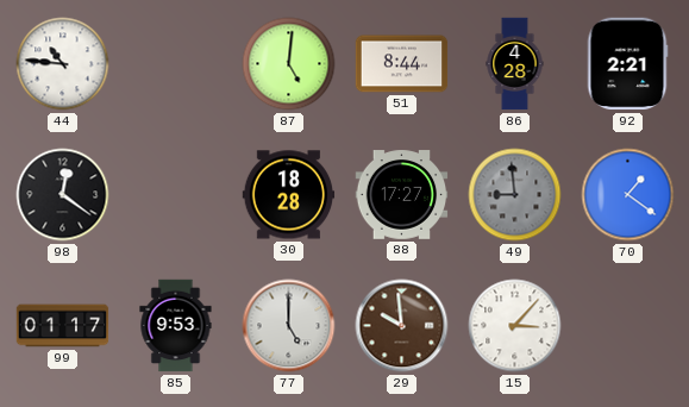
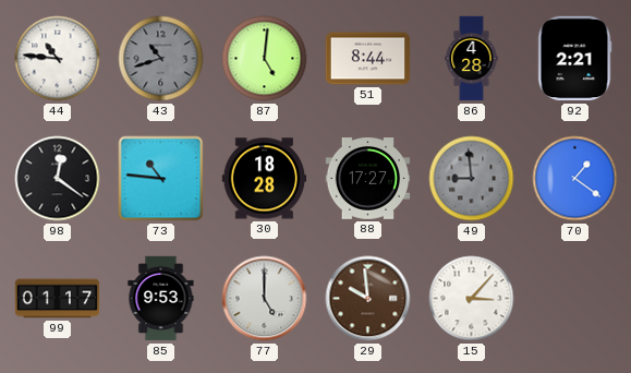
43: none -> 10:42 (161, 59)
73: none -> 10:46 (161, 179)
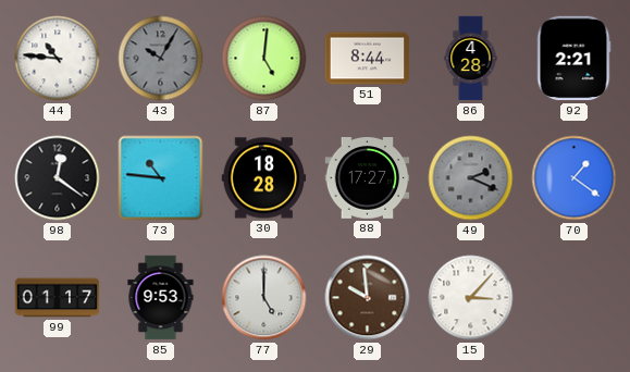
43: 10:42 -> 10:05 (161, 59)
49: 8:59 -> 2:19 (471, 178)
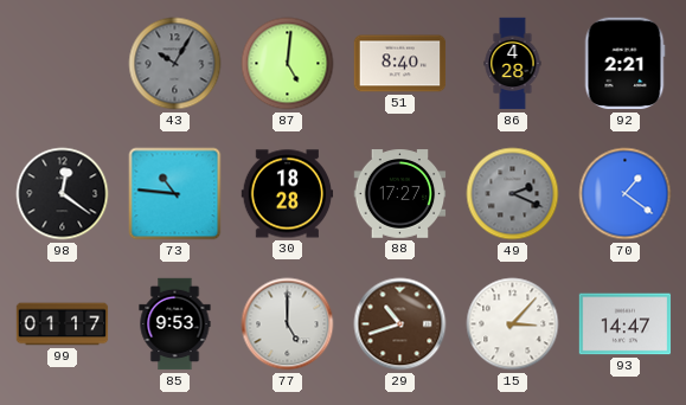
44: 10:46 -> none (58, 59)
51: 8:44 -> 8:40 (400, 64)
29: 9:59 -> 10:42 (400, 324)
93: none -> 14:47 (626, 324)
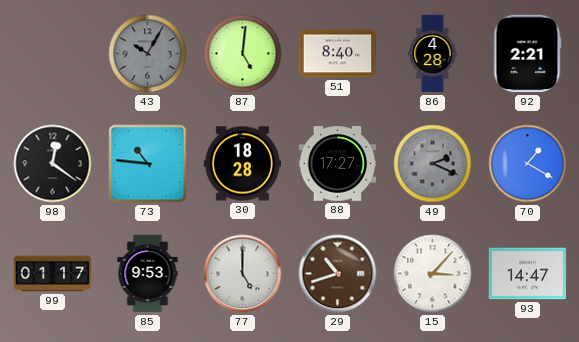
70: 1:21 -> 1:20 (528, 164)
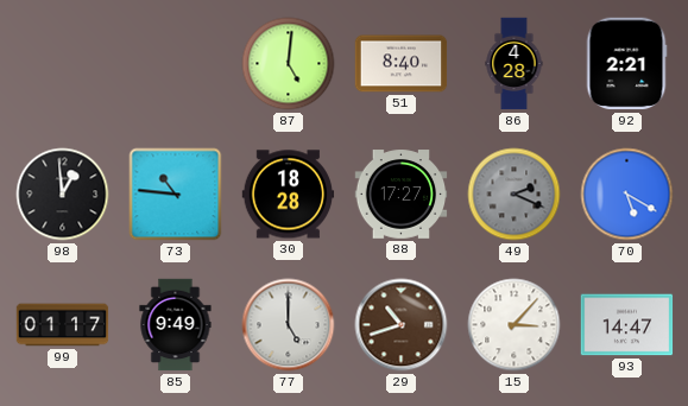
43: 10:05 -> none (148, 54)
98: 12:21 -> 12:59 (63, 195)
70: 1:20 -> 5:20 (627, 195)
85: 9:53 -> 9:49 (176, 325)
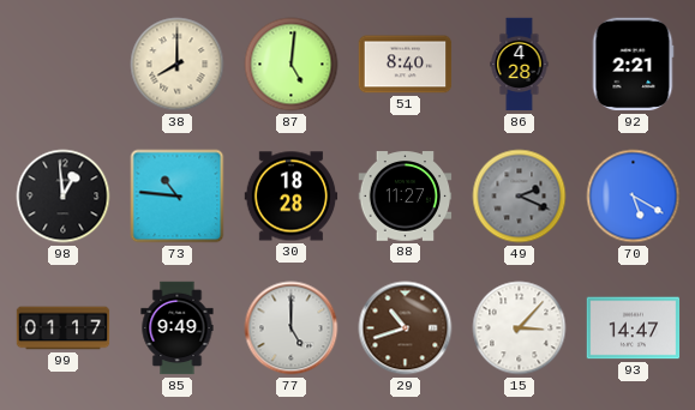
38: none -> 8:00 (178, 65)
88: 17:27 -> 11:27 (406, 197)
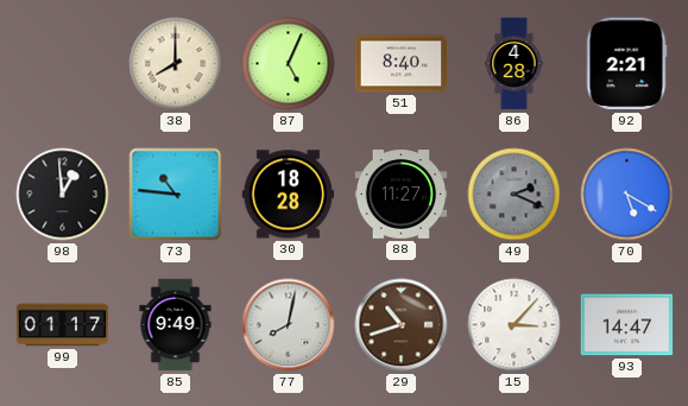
87: 5:01 -> 5:04 (289, 64)
77: 5:00 -> 8:02 (289, 325)
